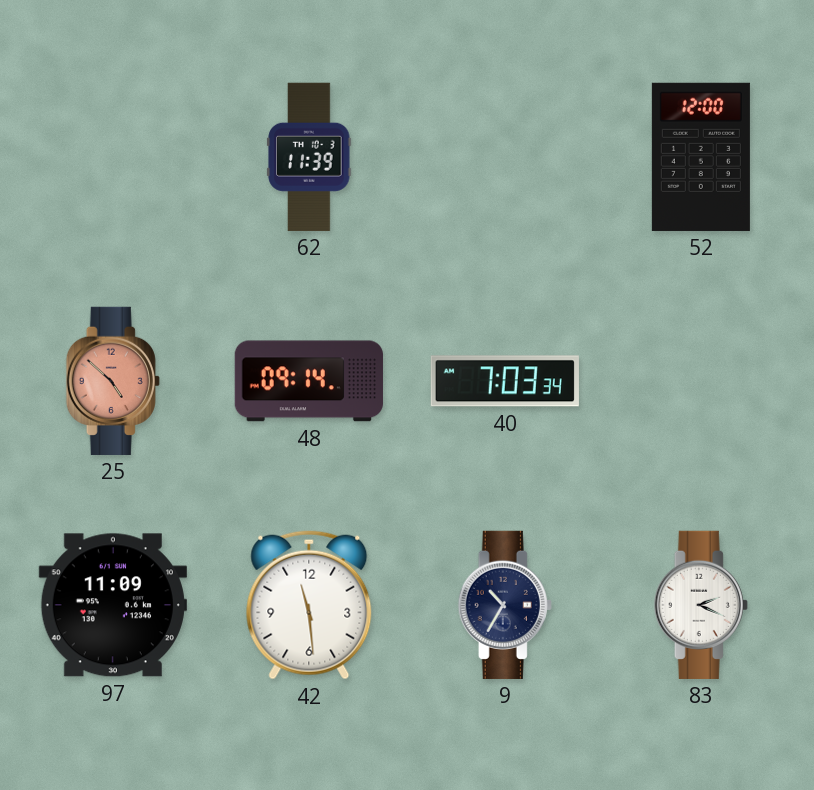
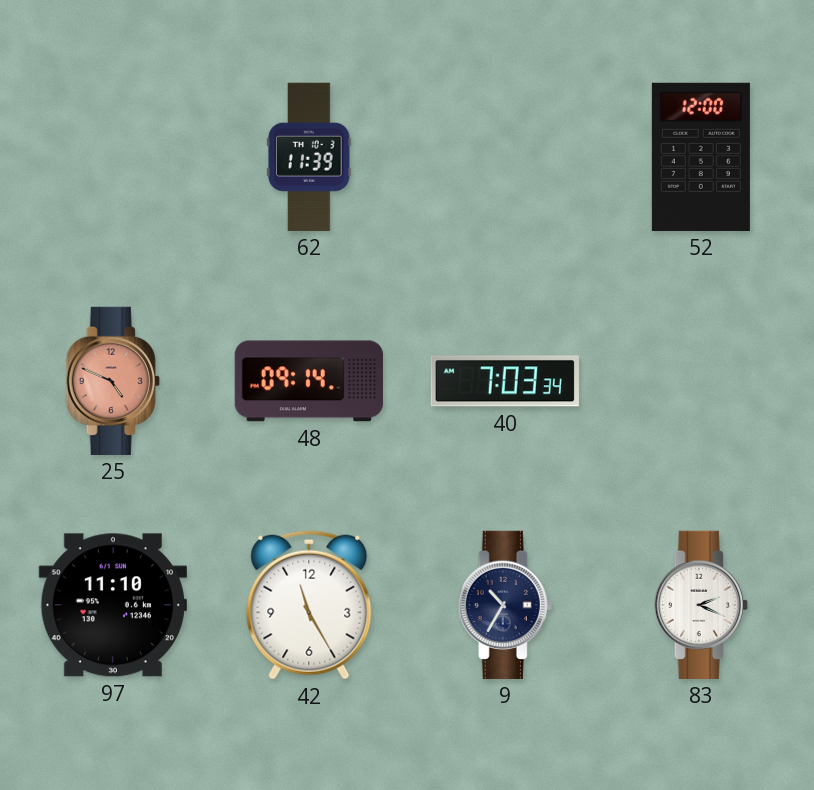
25: 4:52 -> 4:49 (113, 381)
97: 11:09 -> 11:10 (113, 605)
42: 11:29 -> 11:25 (309, 605)
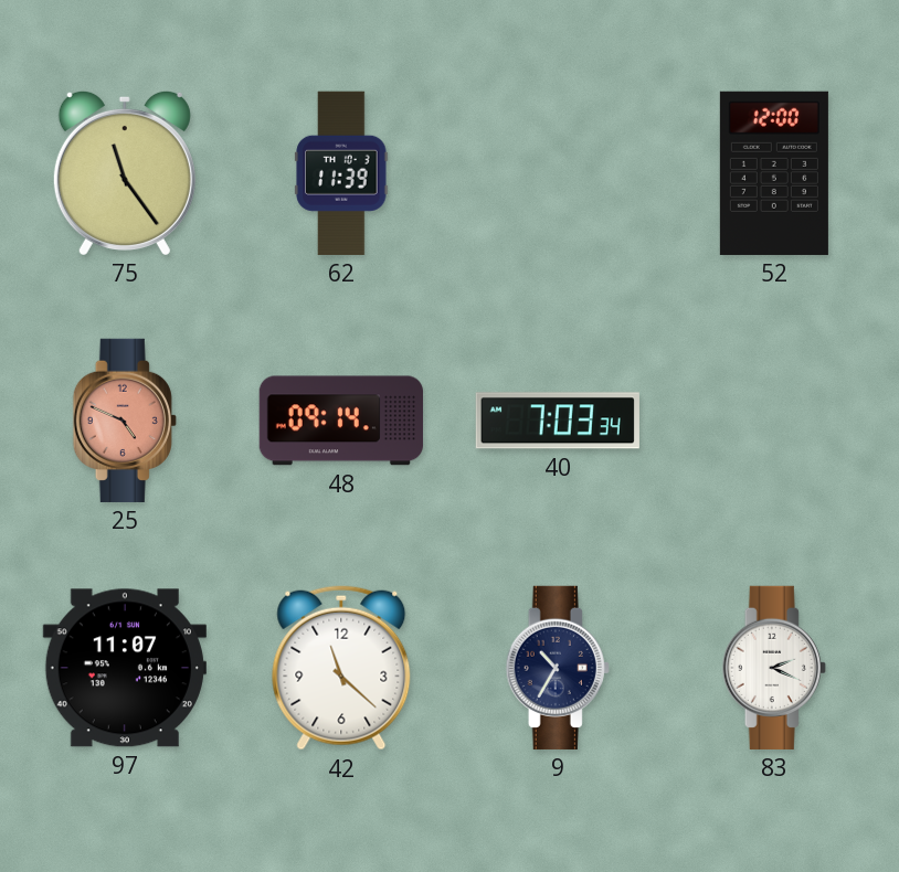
75: none -> 11:24 (125, 172)
97: 11:10 -> 11:07 (125, 668)
42: 11:25 -> 11:22 (341, 668)
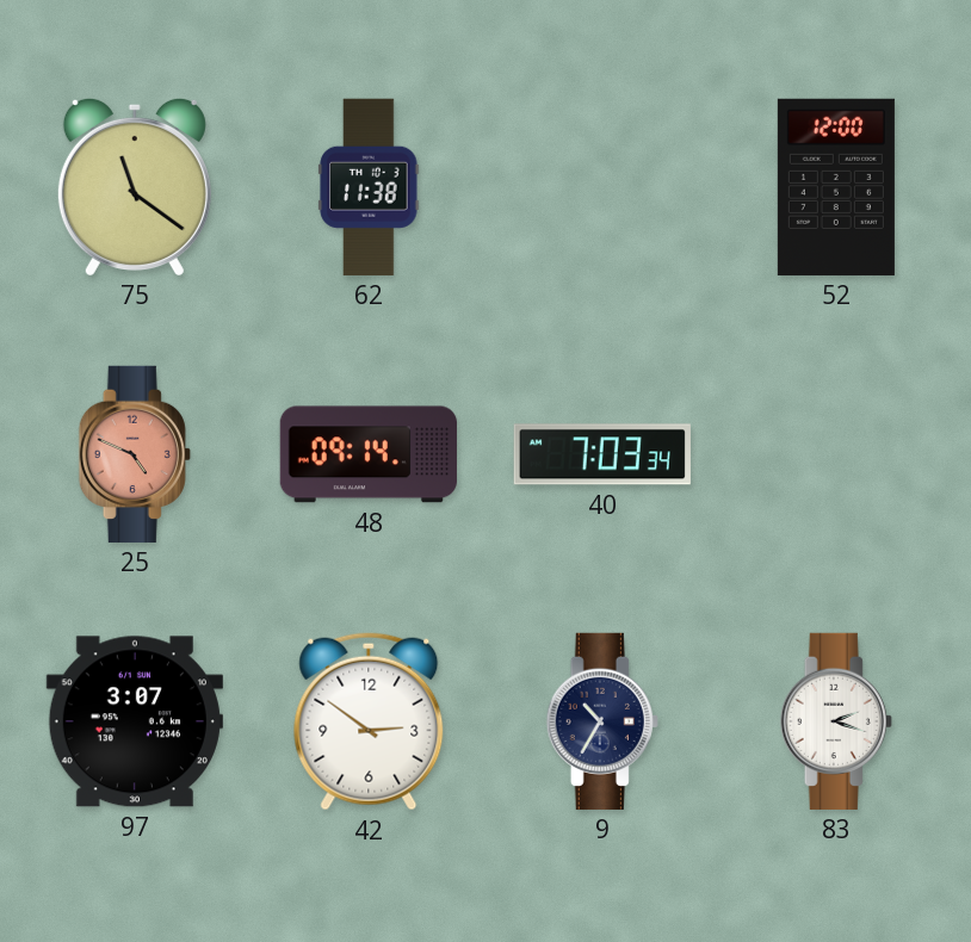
75: 11:24 -> 11:21 (135, 186)
62: 11:39 -> 11:38 (369, 187)
97: 11:07 -> 3:07 (135, 721)
42: 11:22 -> 2:51 (369, 721)
83: 2:19 -> 2:18 (836, 721)
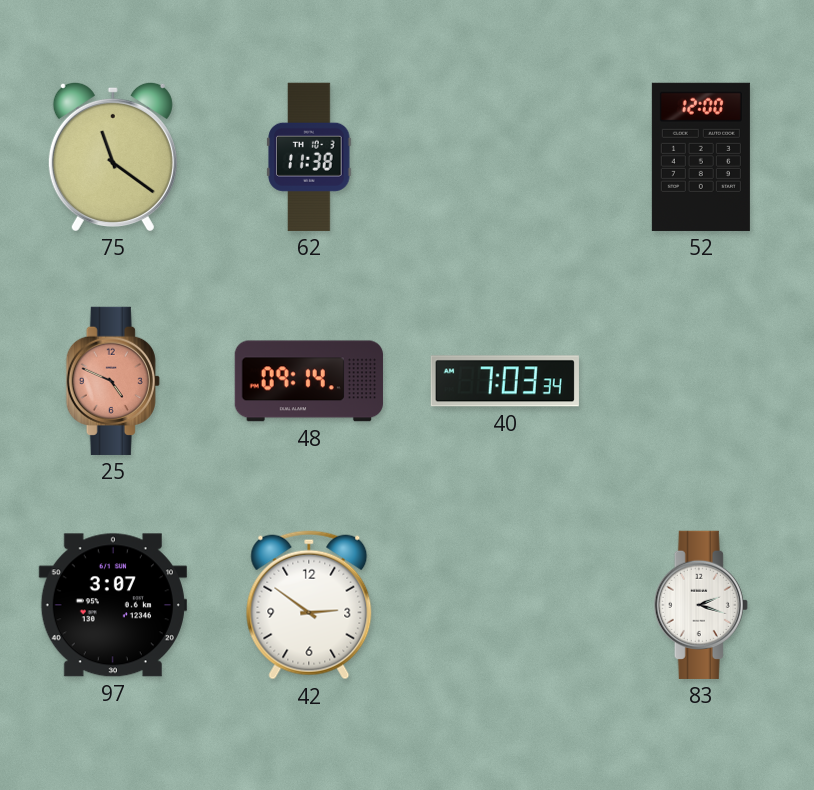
9: 10:35 -> none (602, 721)
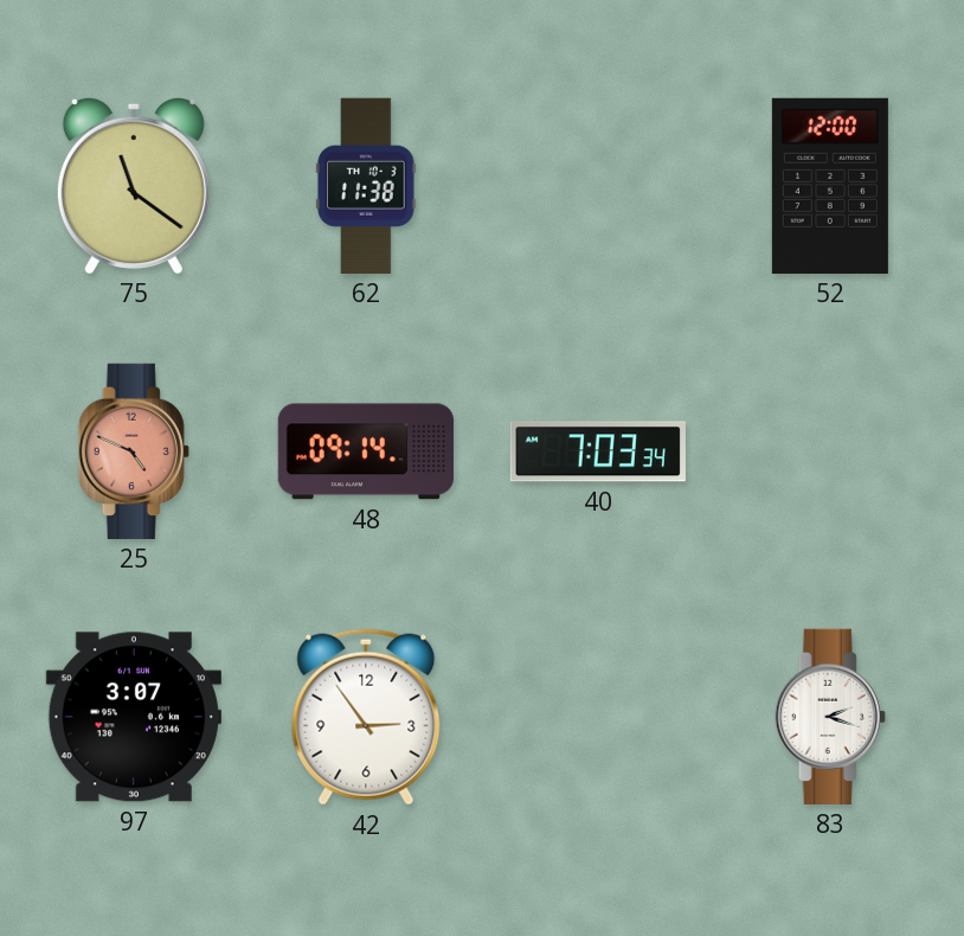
42: 2:51 -> 2:54 (366, 717)
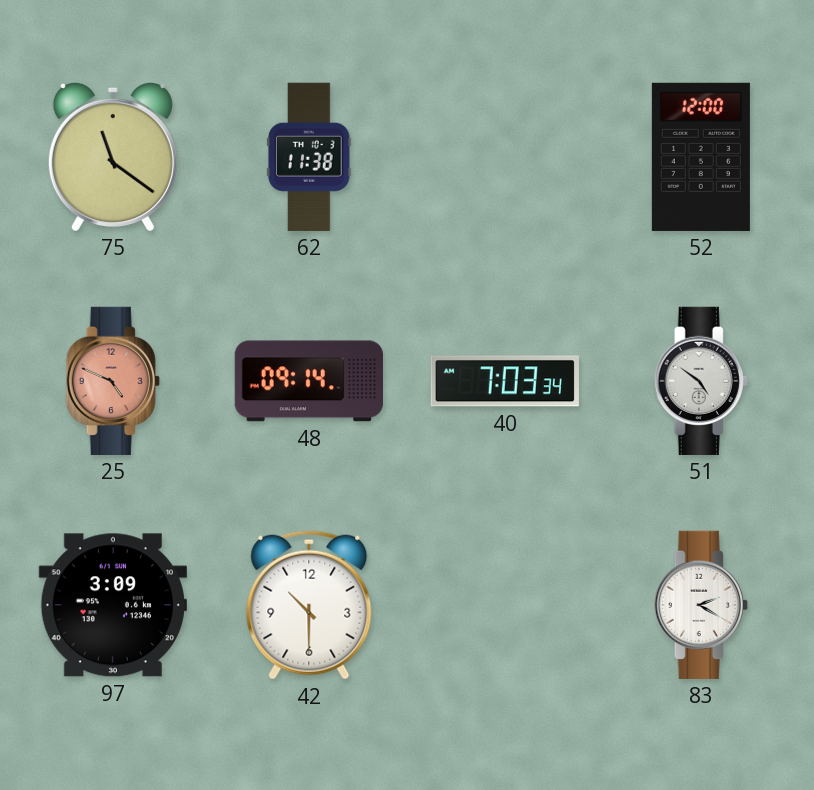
51: none -> 4:51 (701, 381)
97: 3:07 -> 3:09 (113, 605)
42: 2:54 -> 10:30 (309, 605)
83: 2:18 -> 2:20 (701, 605)
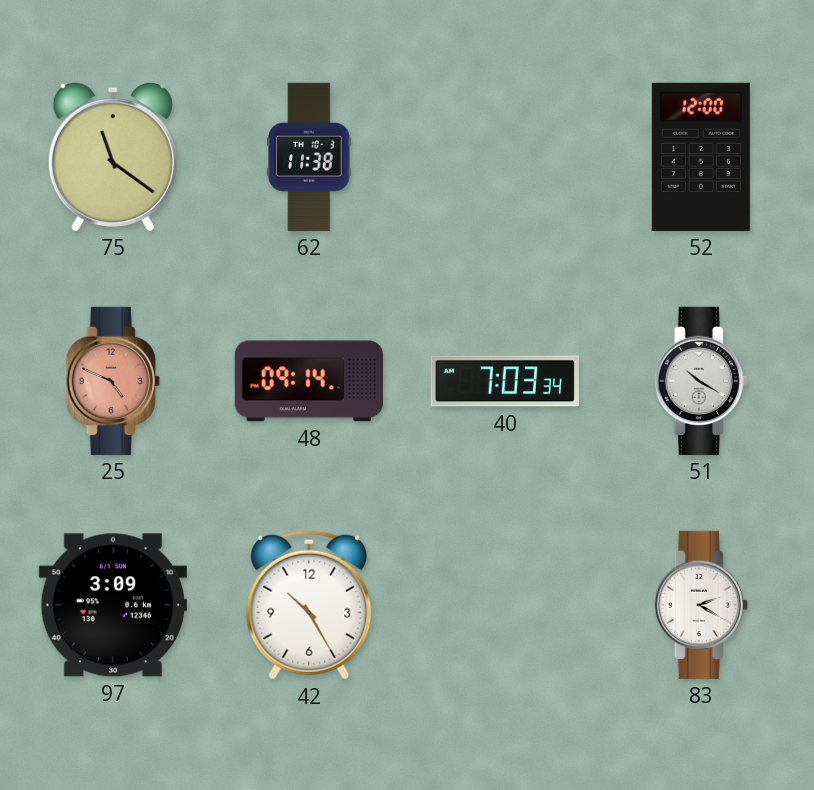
51: 4:51 -> 10:20 (701, 381)
42: 10:30 -> 10:25 (309, 605)
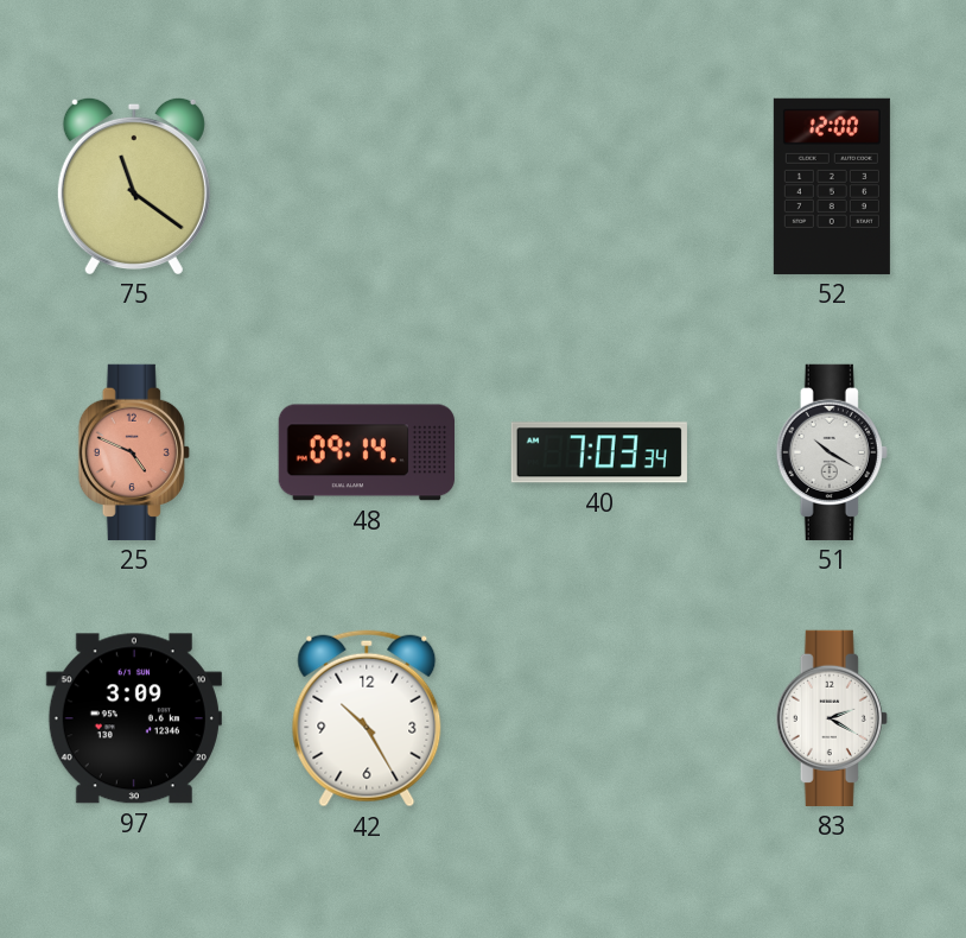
62: 11:38 -> none (309, 157)
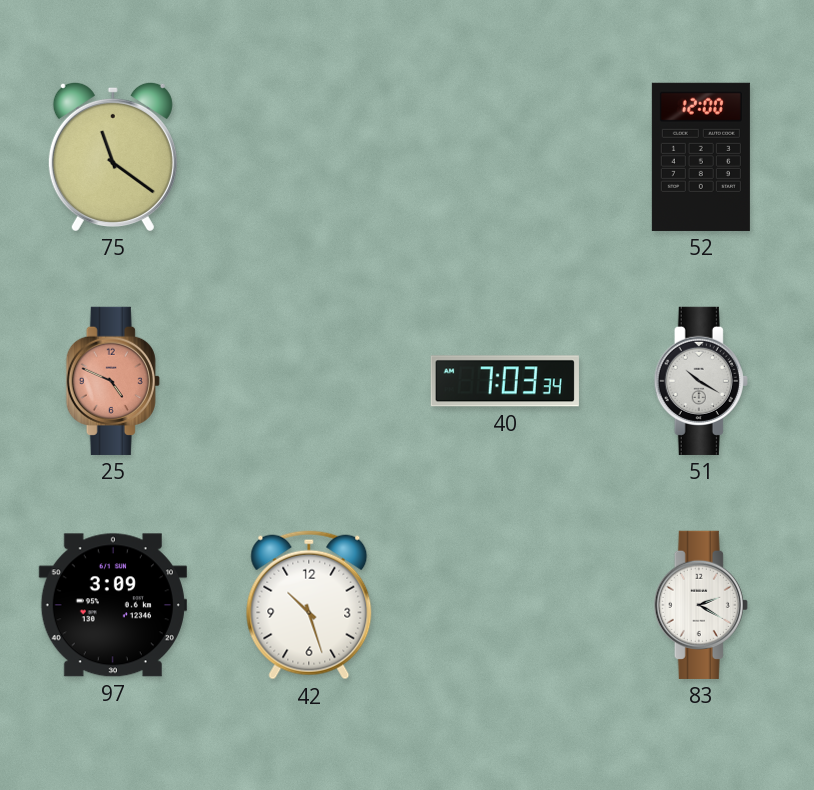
48: 09:14 -> none (367, 452)
42: 10:25 -> 10:27 (309, 605)
